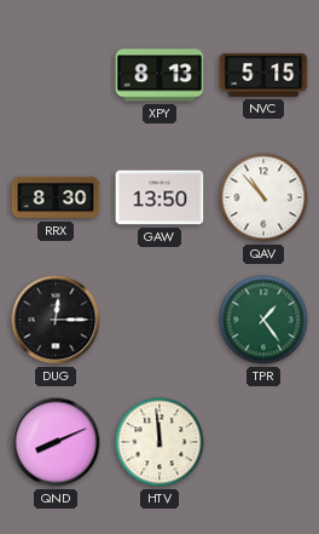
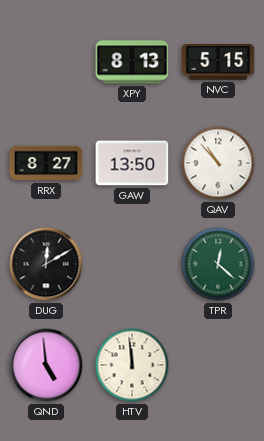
RRX: 8:30 -> 8:27 (46, 163)
DUG: 12:15 -> 12:10 (46, 264)
TPR: 1:24 -> 12:22 (218, 264)
QND: 8:11 -> 4:59 (46, 365)
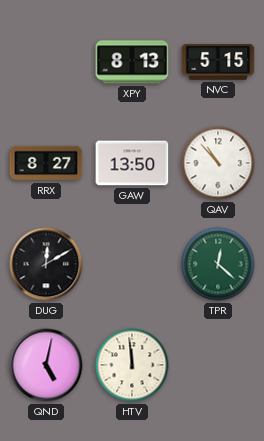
QND: 4:59 -> 5:02 (46, 365)
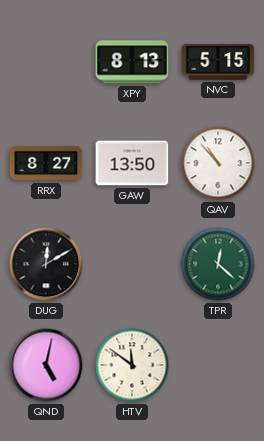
HTV: 11:59 -> 11:51 (132, 365)
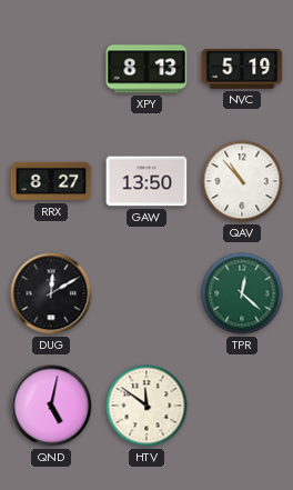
NVC: 5:15 -> 5:19 (242, 69)
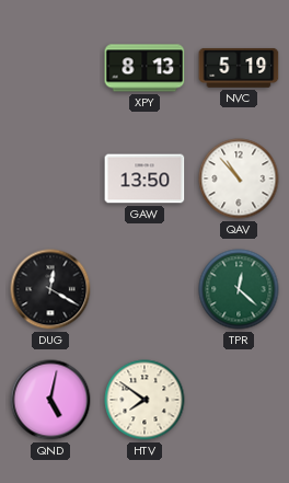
RRX: 8:27 -> none (51, 181)
DUG: 12:10 -> 12:20 (50, 289)
HTV: 11:51 -> 7:51 (144, 400)
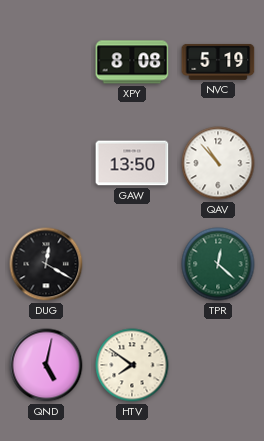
XPY: 8:13 -> 8:08 (132, 62)
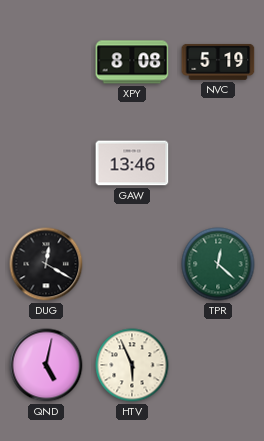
GAW: 13:50 -> 13:46 (132, 163)
QAV: 10:53 -> none (218, 163)
HTV: 7:51 -> 5:56 (132, 365)
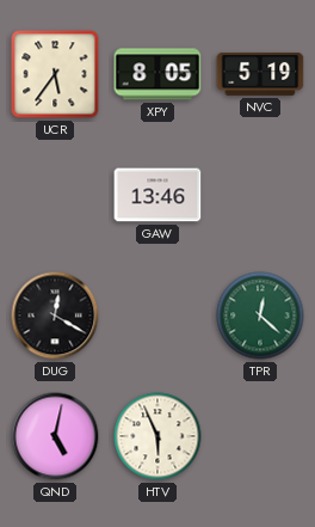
UCR: none -> 5:36 (55, 74)
XPY: 8:08 -> 8:05 (157, 74)
